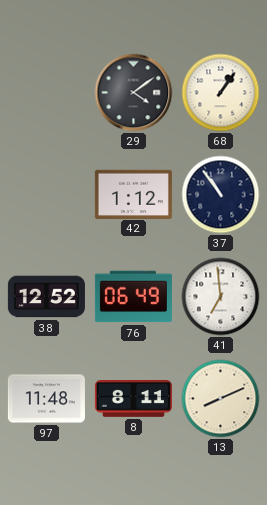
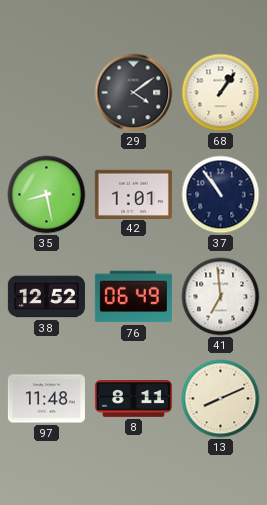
35: none -> 8:28 (47, 195)
42: 1:12 -> 1:01 (133, 194)
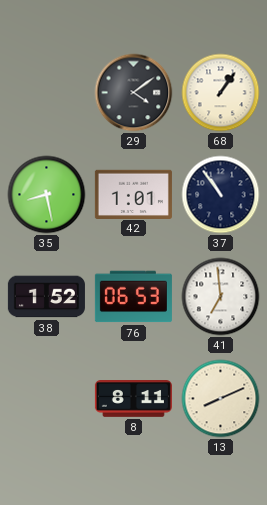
38: 12:52 -> 1:52 (46, 297)
76: 06:49 -> 06:53 (133, 297)
97: 11:48 -> none (46, 399)
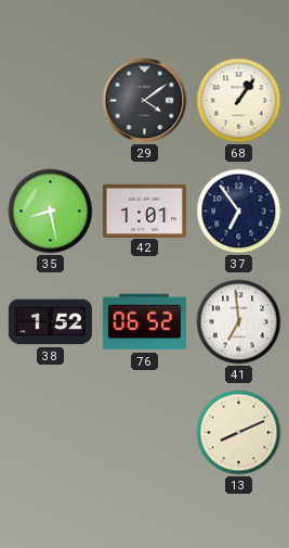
37: 10:54 -> 6:54 (239, 212)
76: 06:53 -> 06:52 (144, 322)
8: 8:11 -> none (133, 399)
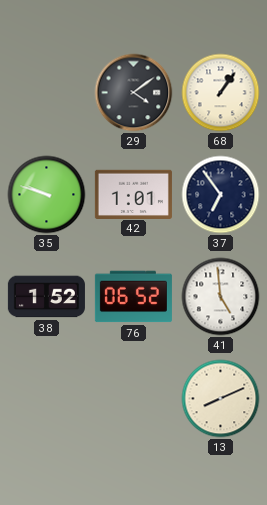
35: 8:28 -> 9:48 (47, 195)
41: 6:59 -> 4:59 (221, 297)
